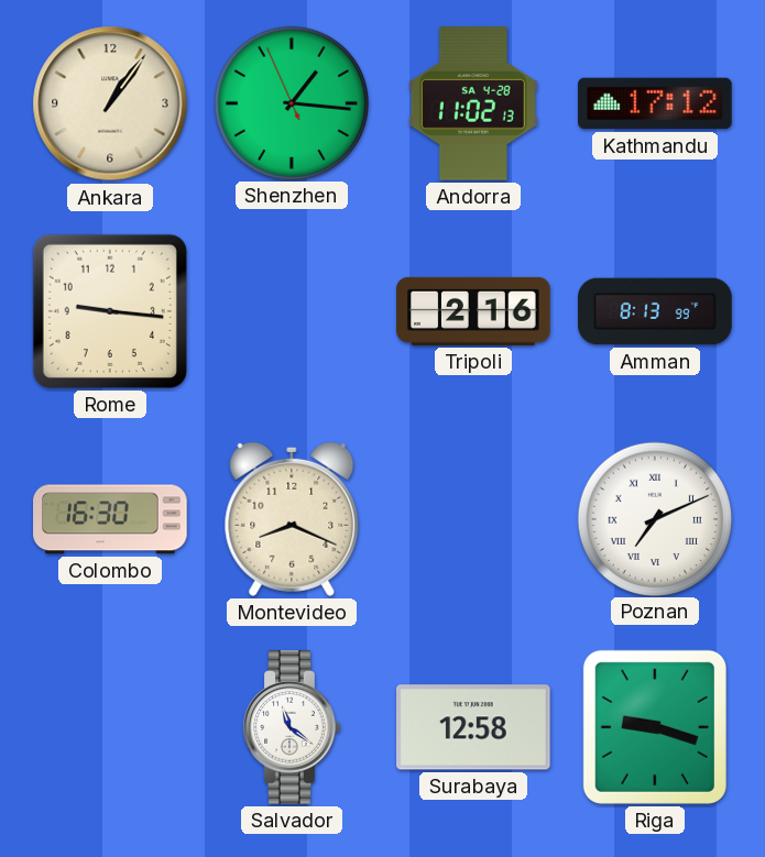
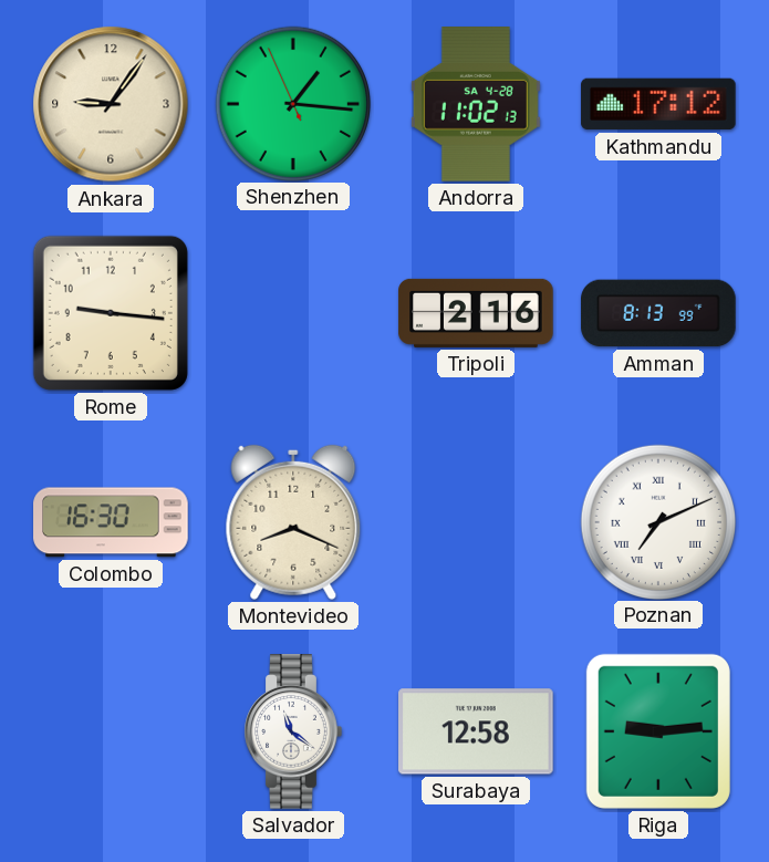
Ankara: 1:06 -> 9:06 (111, 104)
Riga: 9:18 -> 9:14 (658, 731)
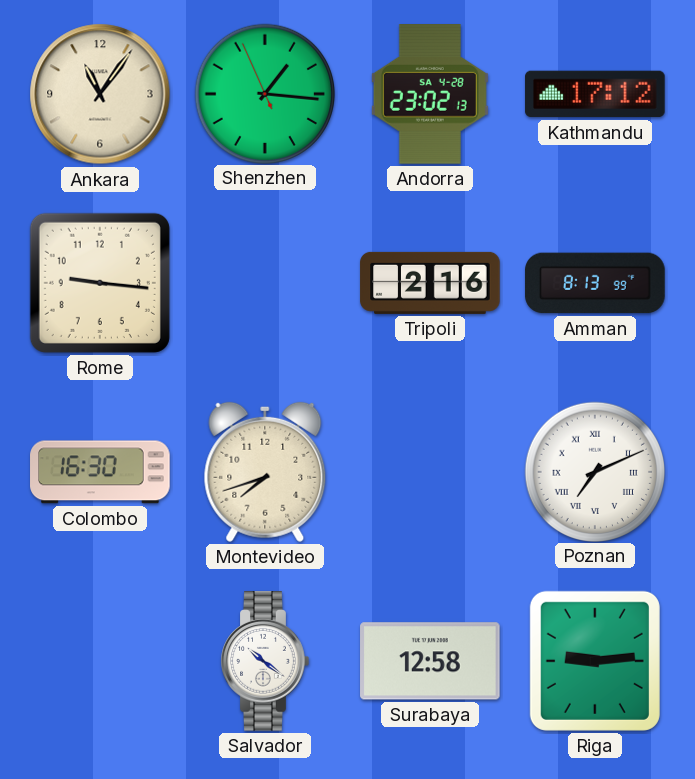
Ankara: 9:06 -> 11:06 (100, 94)
Andorra: 11:02 -> 23:02 (430, 95)
Montevideo: 8:19 -> 7:42 (265, 472)
Salvador: 11:21 -> 10:21 (265, 661)
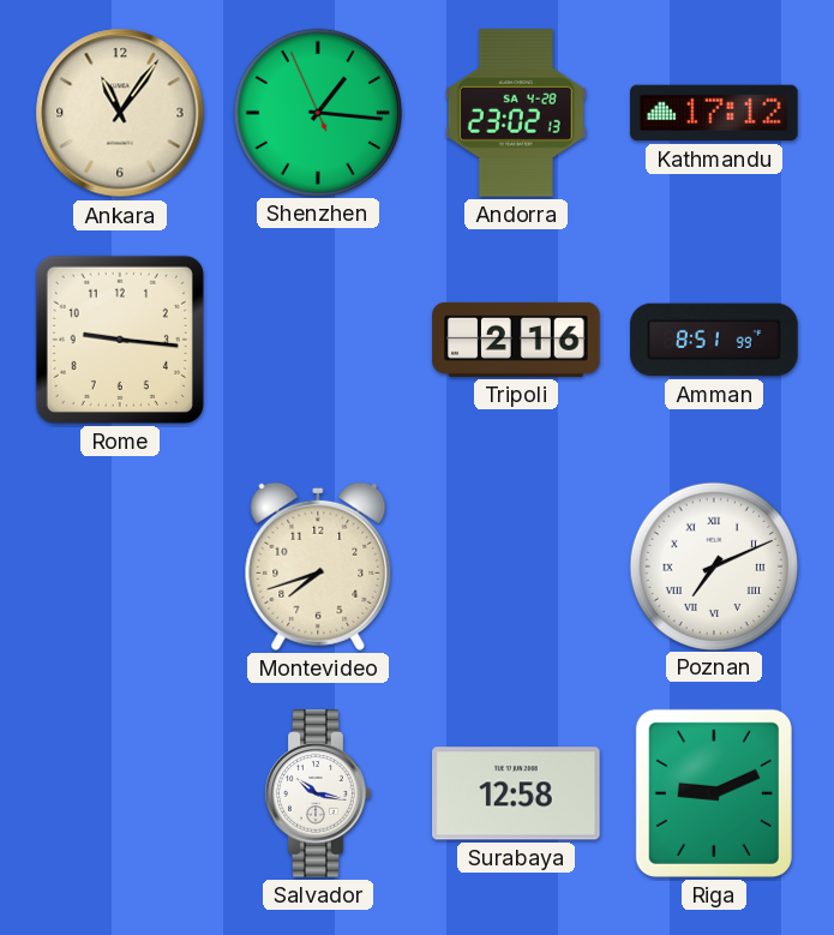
Amman: 8:13 -> 8:51 (714, 340)
Colombo: 16:30 -> none (100, 472)
Salvador: 10:21 -> 10:17 (318, 793)
Riga: 9:14 -> 9:11 (714, 793)
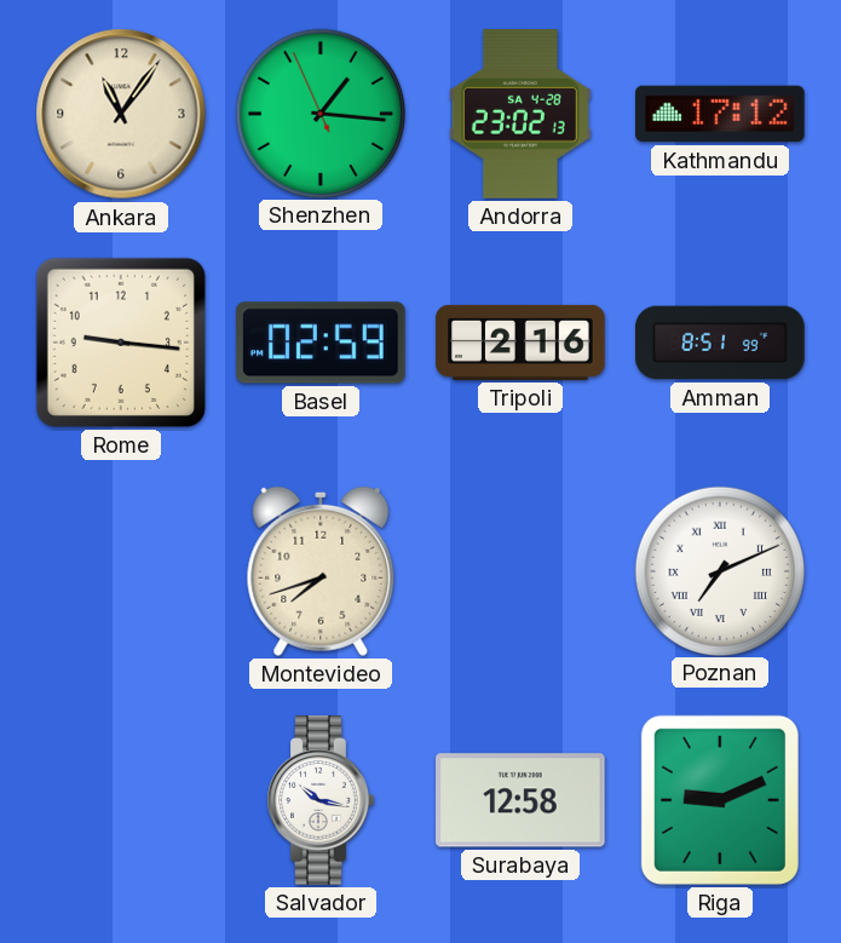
Basel: none -> 02:59 (322, 343)
